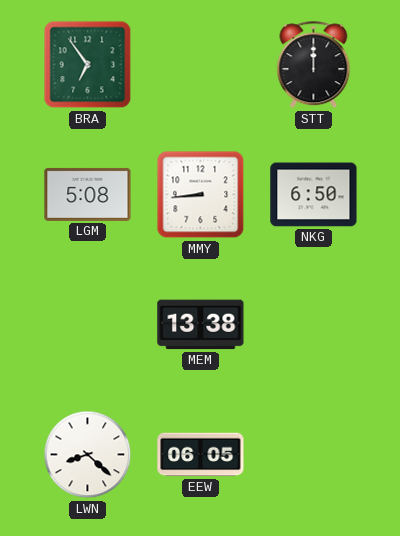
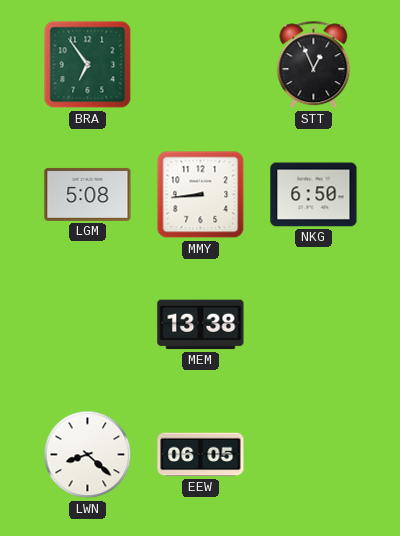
STT: 12:00 -> 12:56 (314, 65)
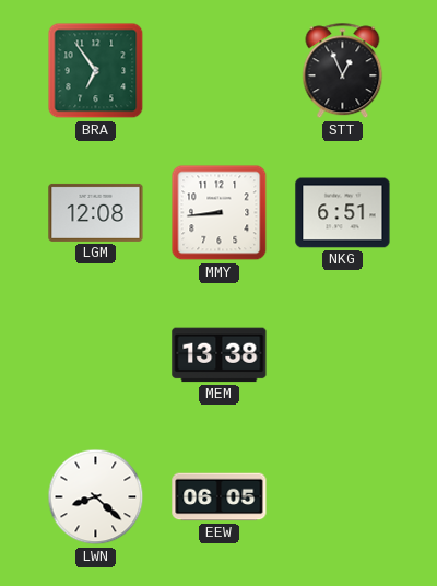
LGM: 5:08 -> 12:08 (96, 212)
NKG: 6:50 -> 6:51 (343, 213)
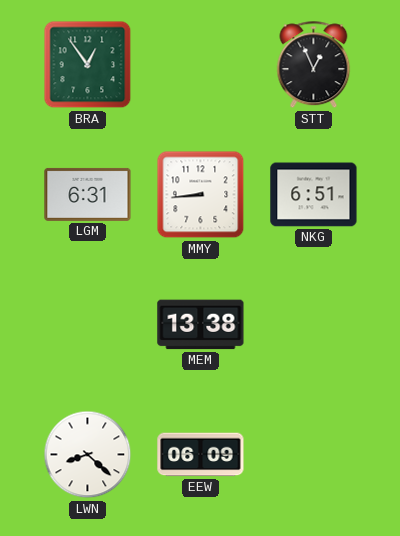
BRA: 6:54 -> 12:54 (88, 65)
LGM: 12:08 -> 6:31 (88, 194)
EEW: 06:05 -> 06:09 (201, 455)
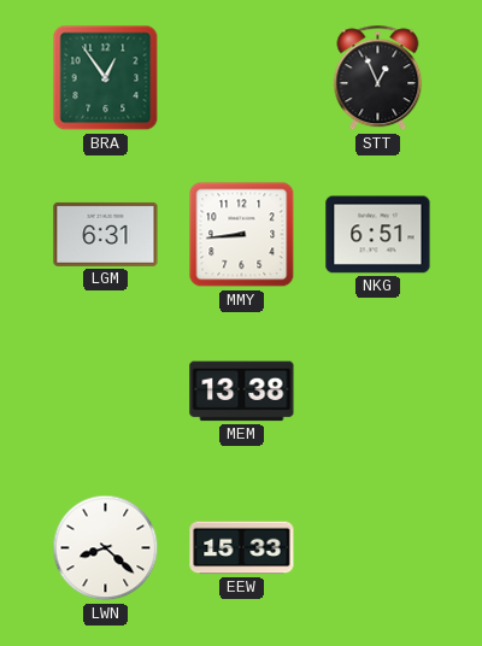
EEW: 06:09 -> 15:33 (242, 548)
